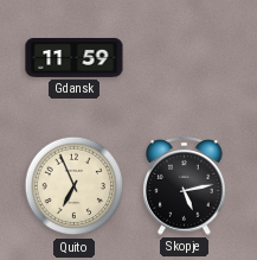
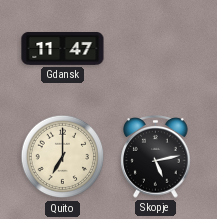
Gdansk: 11:59 -> 11:47 (63, 49)
Quito: 6:56 -> 7:00 (63, 157)
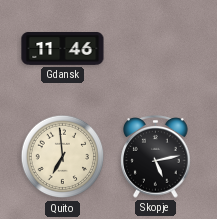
Gdansk: 11:47 -> 11:46 (63, 49)
Quito: 7:00 -> 6:59 (63, 157)
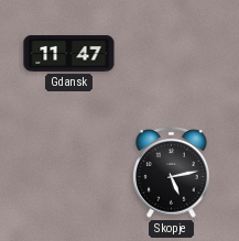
Gdansk: 11:46 -> 11:47 (69, 54)
Quito: 6:59 -> none (63, 157)
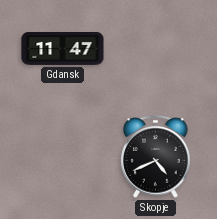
Skopje: 5:13 -> 4:41 (156, 157)
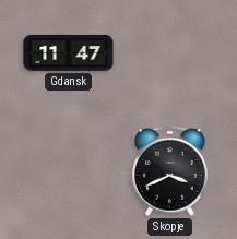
Skopje: 4:41 -> 3:41 (170, 171)
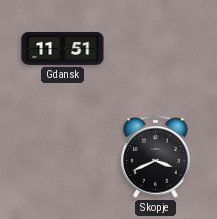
Gdansk: 11:47 -> 11:51 (63, 49)
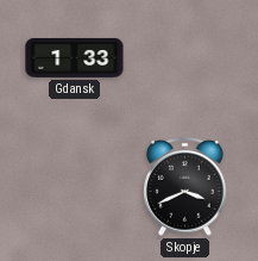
Gdansk: 11:51 -> 1:33 (75, 58)
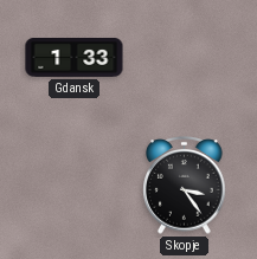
Skopje: 3:41 -> 3:24 (185, 186)
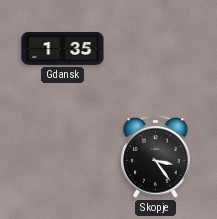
Gdansk: 1:33 -> 1:35 (63, 49)
